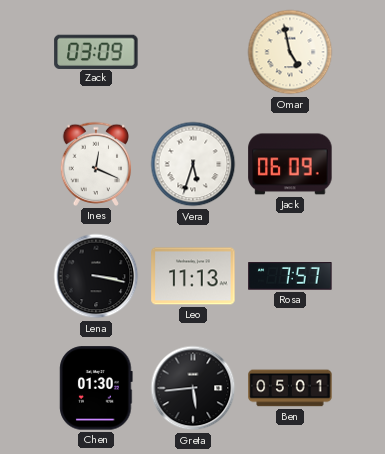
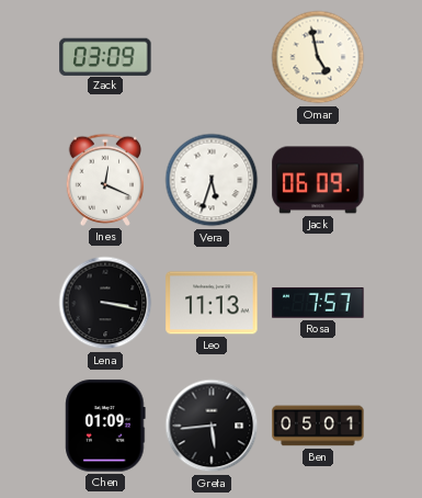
Chen: 01:30 -> 01:09 (105, 426)
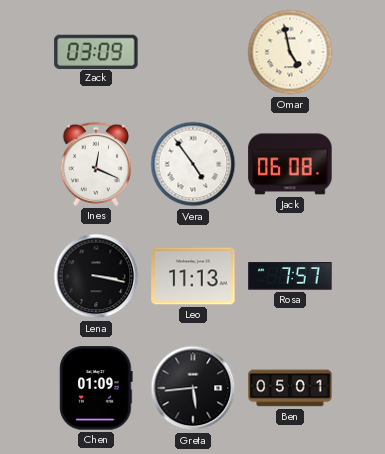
Vera: 5:33 -> 4:54 (193, 164)
Jack: 06:09 -> 06:08 (290, 164)
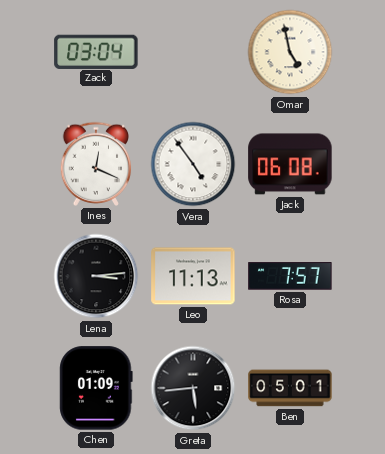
Zack: 03:09 -> 03:04 (96, 51)
Lena: 3:17 -> 3:14 (96, 276)
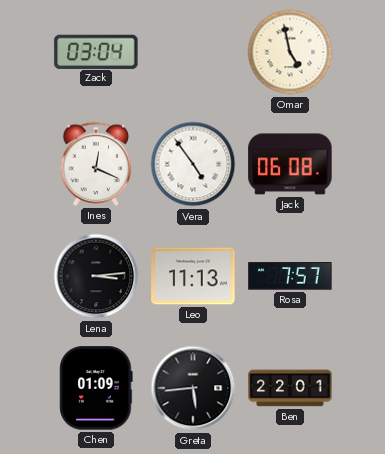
Ben: 05:01 -> 22:01 (290, 388)
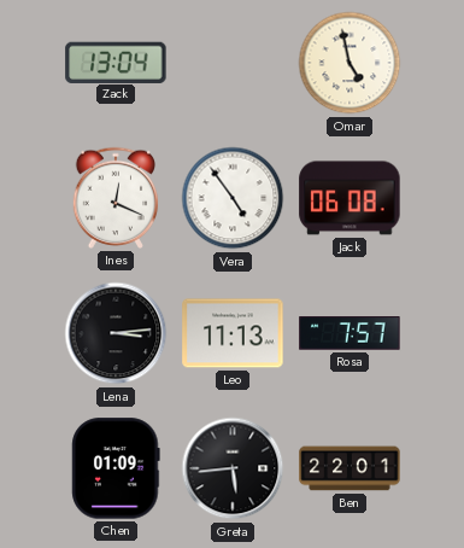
Zack: 03:04 -> 13:04 (116, 62)
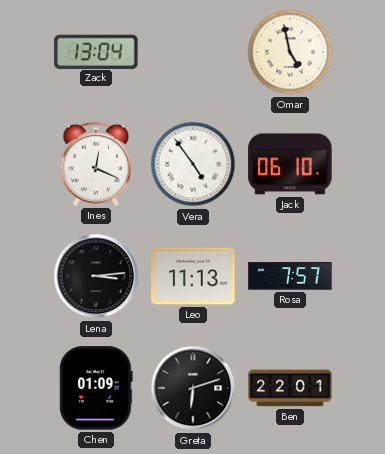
Jack: 06:08 -> 06:10 (290, 164)
Greta: 5:44 -> 6:12 (193, 388)
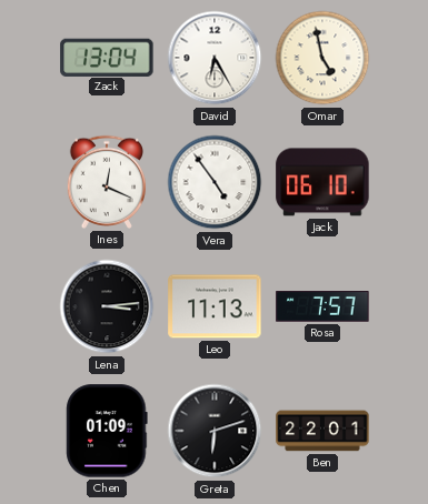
David: none -> 6:25 (215, 58)
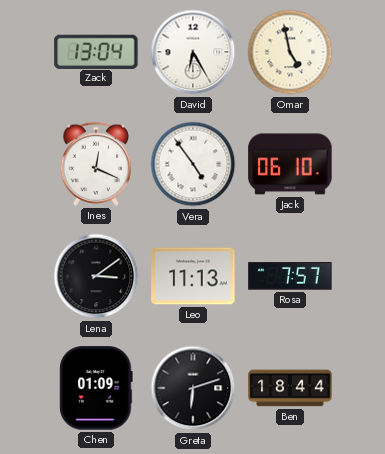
Lena: 3:14 -> 3:09 (96, 276)
Ben: 22:01 -> 18:44 (290, 388)
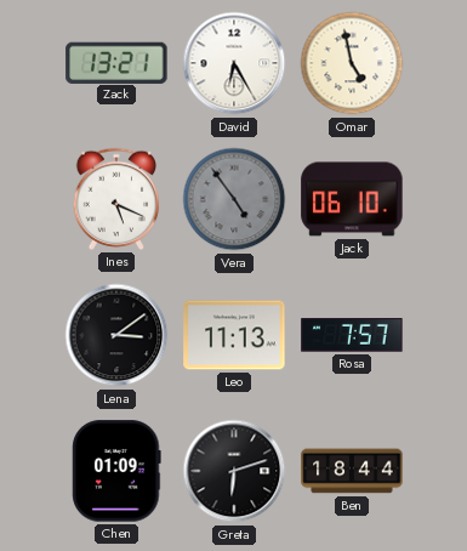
Zack: 13:04 -> 13:21 (116, 62)
Ines: 12:19 -> 5:19 (116, 199)
Vera dial: white -> grey (234, 199)
